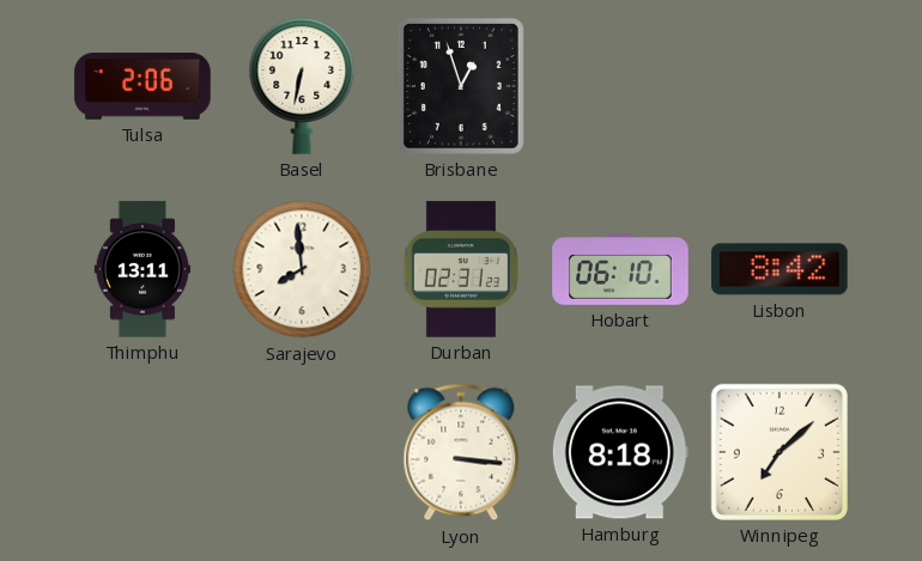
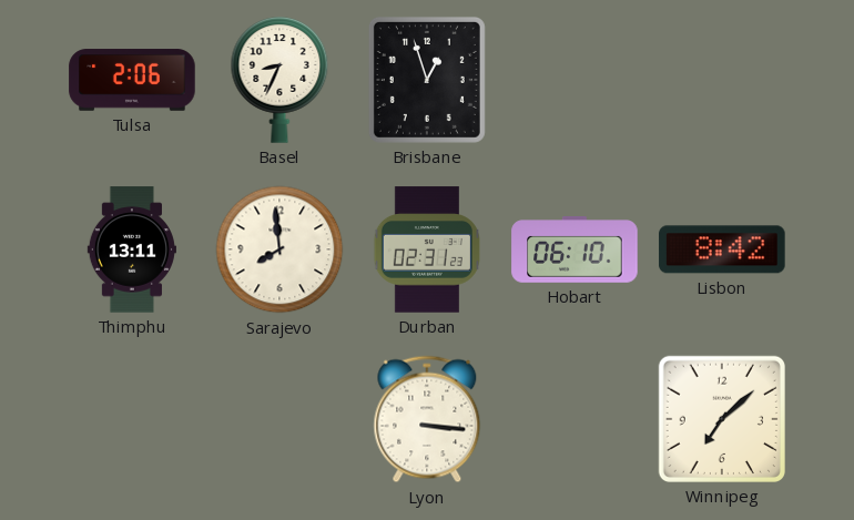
Basel: 6:32 -> 8:34 (279, 80)
Hamburg: 8:18 -> none (620, 452)
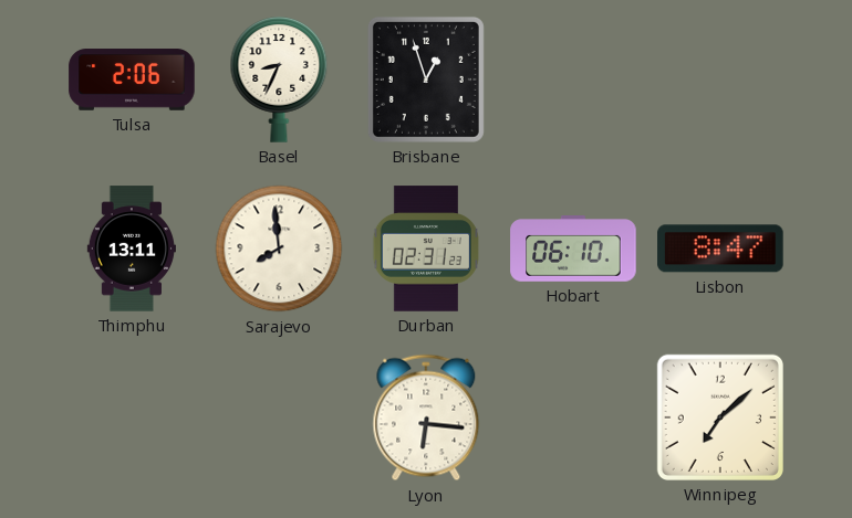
Lisbon: 8:42 -> 8:47 (720, 249)
Lyon: 3:16 -> 6:16 (426, 417)
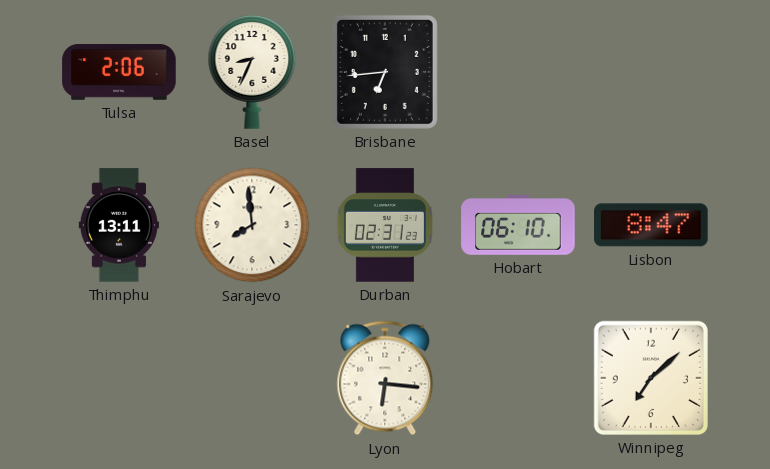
Brisbane: 12:57 -> 6:44 (385, 72)
